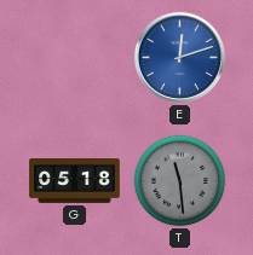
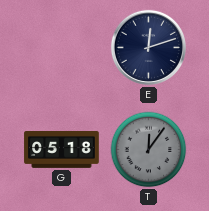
E dial: blue -> navy (148, 47)
T: 11:29 -> 12:06 (149, 150)
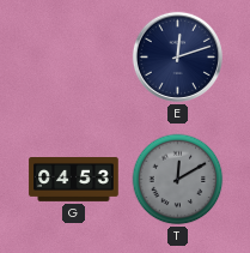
G: 05:18 -> 04:53 (74, 180)
T: 12:06 -> 12:10 (178, 180)
